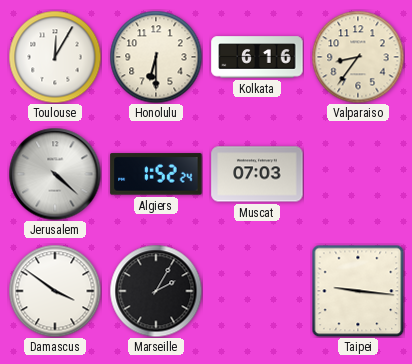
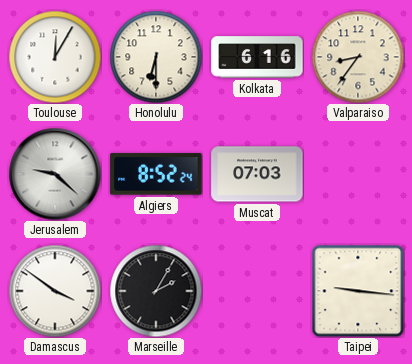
Jerusalem: 4:22 -> 9:22 (55, 174)
Algiers: 1:52 -> 8:52 (156, 174)
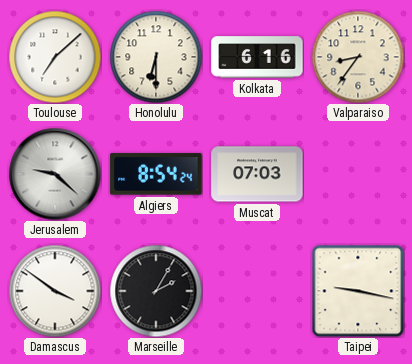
Toulouse: 12:05 -> 7:08 (55, 57)
Algiers: 8:52 -> 8:54 (156, 174)
Taipei: 9:16 -> 9:17 (358, 291)
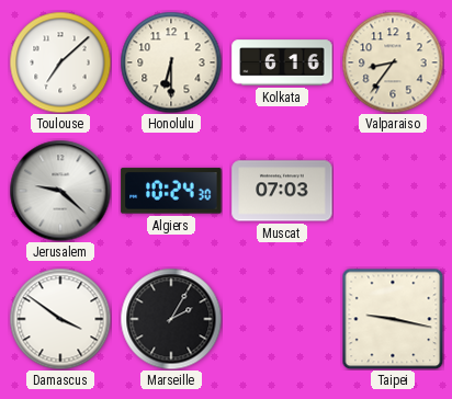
Algiers: 8:54 -> 10:24 (171, 191)
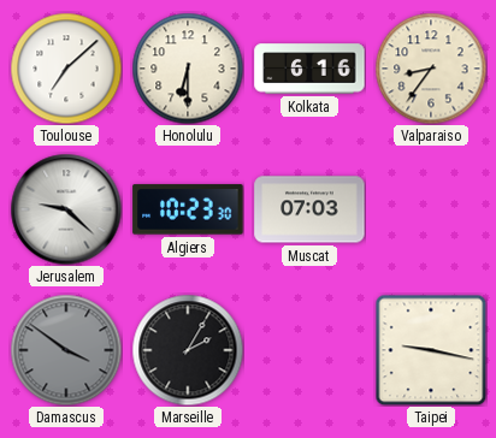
Algiers: 10:24 -> 10:23 (188, 209)
Damascus dial: white -> grey (66, 350)
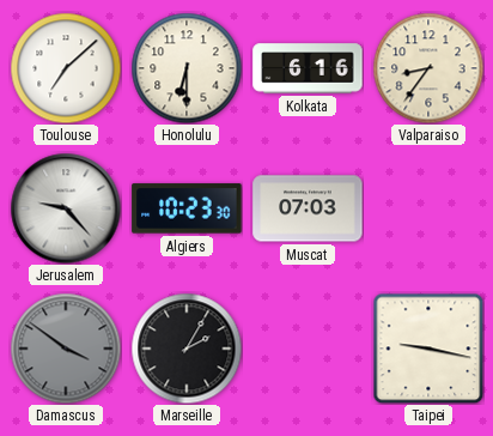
Jerusalem: 9:22 -> 9:23 (66, 208)
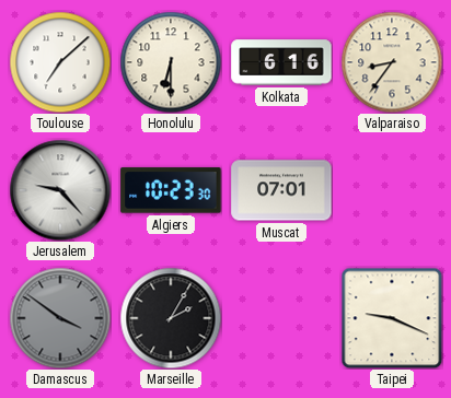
Muscat: 07:03 -> 07:01 (281, 190)
Taipei: 9:17 -> 9:19 (392, 318)
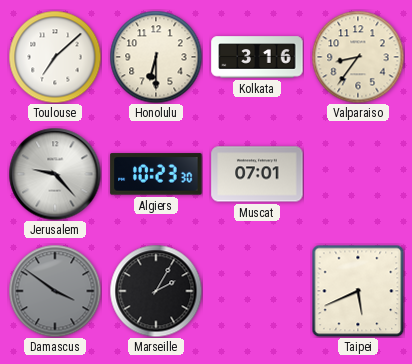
Kolkata: 6:16 -> 3:16 (257, 57)
Taipei: 9:19 -> 5:41 (358, 291)
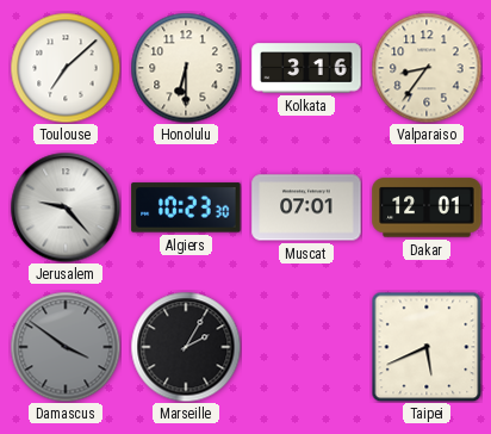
Dakar: none -> 12:01 (427, 207)
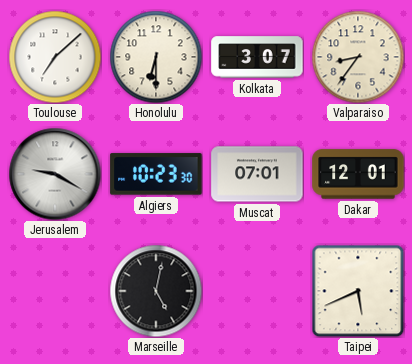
Kolkata: 3:16 -> 3:07 (257, 57)
Jerusalem: 9:23 -> 9:20 (55, 174)
Damascus: 3:51 -> none (66, 347)
Marseille: 2:05 -> 5:02 (156, 291)
